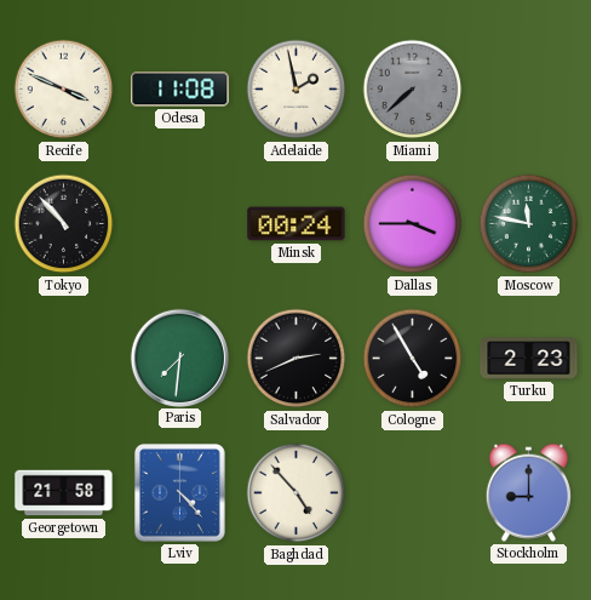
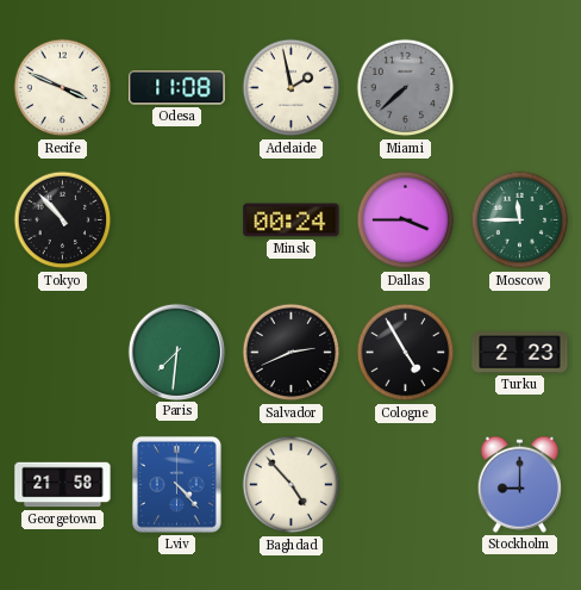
Moscow: 11:47 -> 11:45 (520, 221)
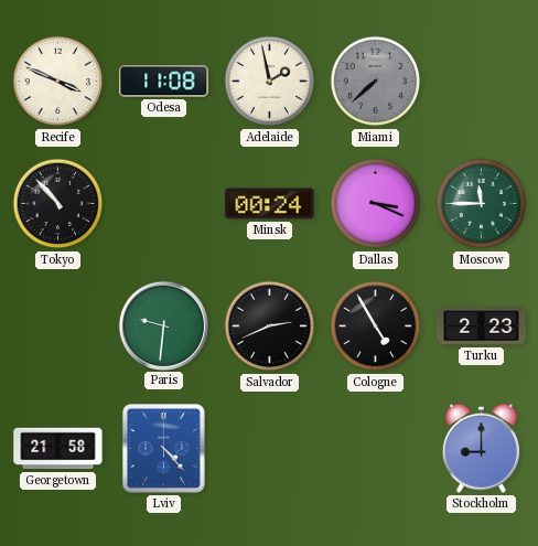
Dallas: 3:45 -> 3:19 (376, 204)
Paris: 7:31 -> 9:31 (163, 325)
Baghdad: 4:53 -> none (292, 485)
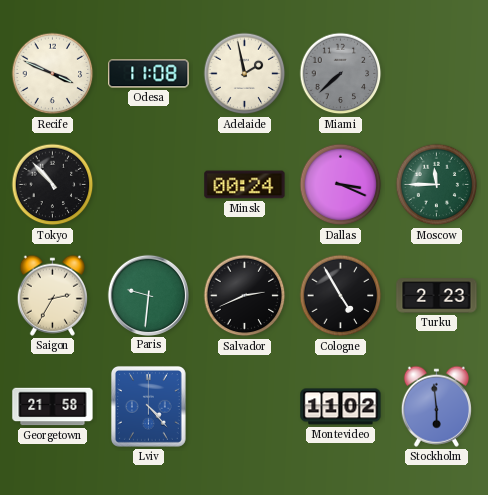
Saigon: none -> 2:35 (52, 295)
Montevideo: none -> 11:02 (341, 407)
Stockholm: 9:00 -> 5:59 (436, 406)
